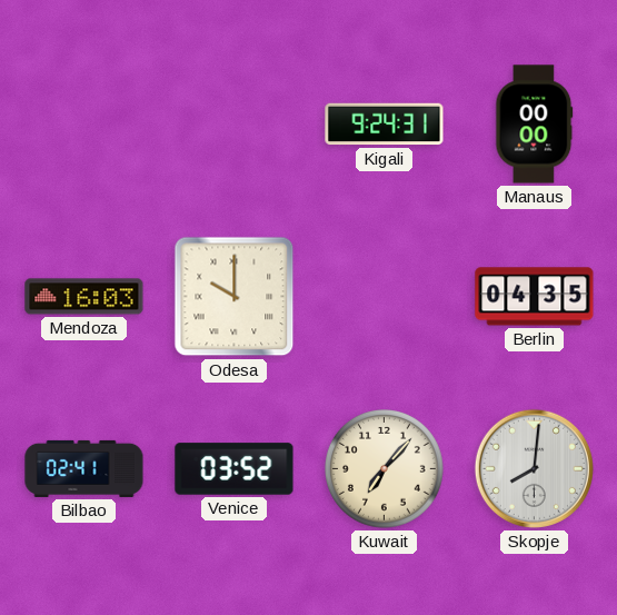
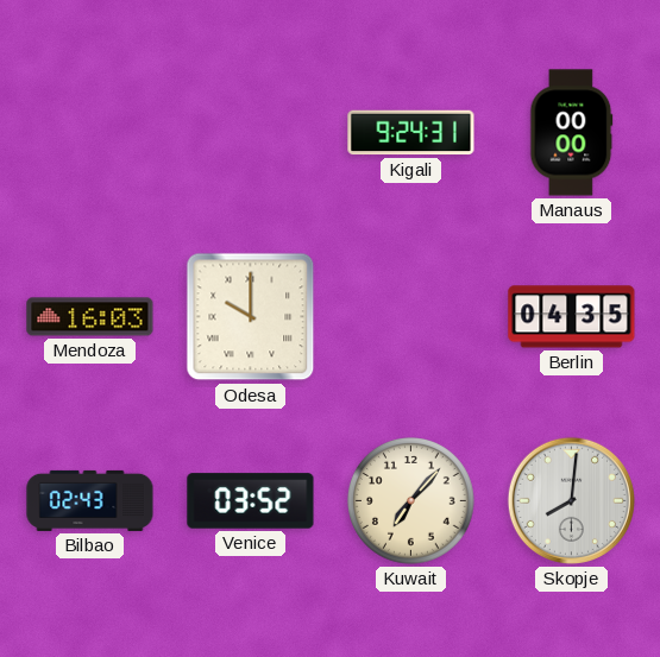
Bilbao: 02:41 -> 02:43 (90, 500)
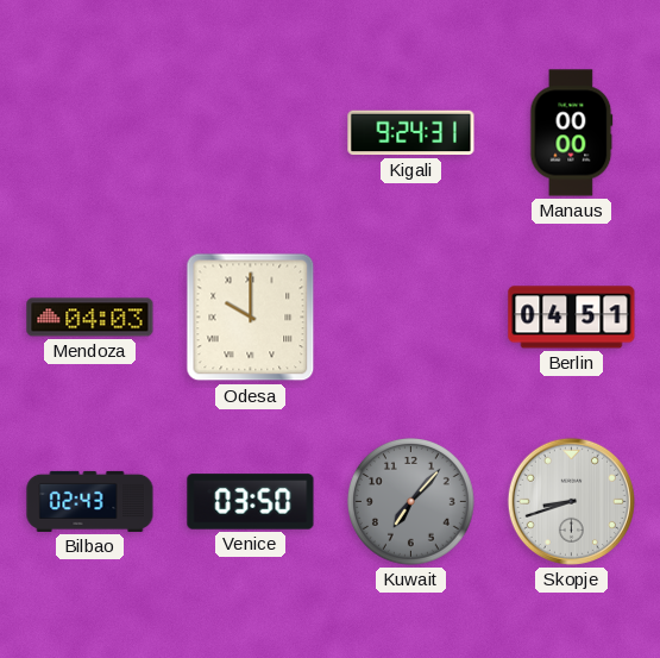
Mendoza: 16:03 -> 04:03 (90, 318)
Berlin: 04:35 -> 04:51 (572, 318)
Venice: 03:52 -> 03:50 (251, 502)
Kuwait dial: cream -> grey (411, 502)
Skopje: 8:01 -> 8:42 (571, 501)
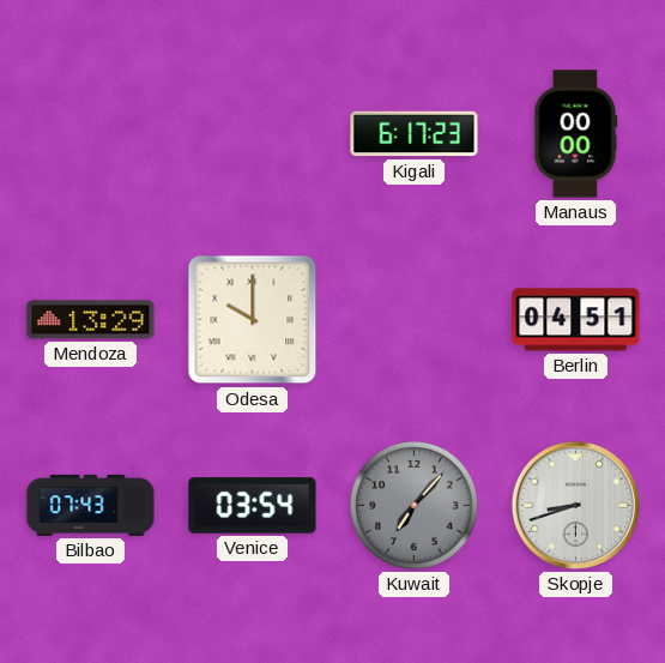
Kigali: 9:24 -> 6:17 (415, 134)
Mendoza: 04:03 -> 13:29 (91, 320)
Bilbao: 02:43 -> 07:43 (91, 505)
Venice: 03:50 -> 03:54 (253, 506)
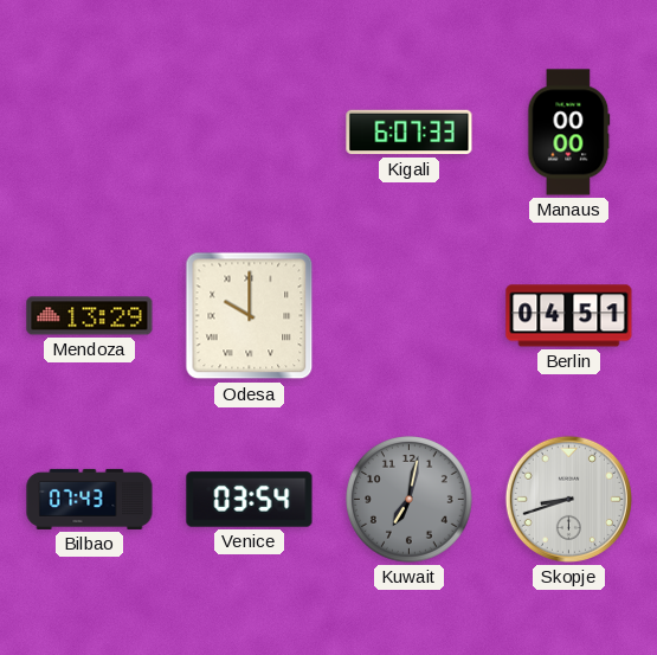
Kigali: 6:17 -> 6:07 (410, 133)
Kuwait: 7:07 -> 7:02 (410, 500)
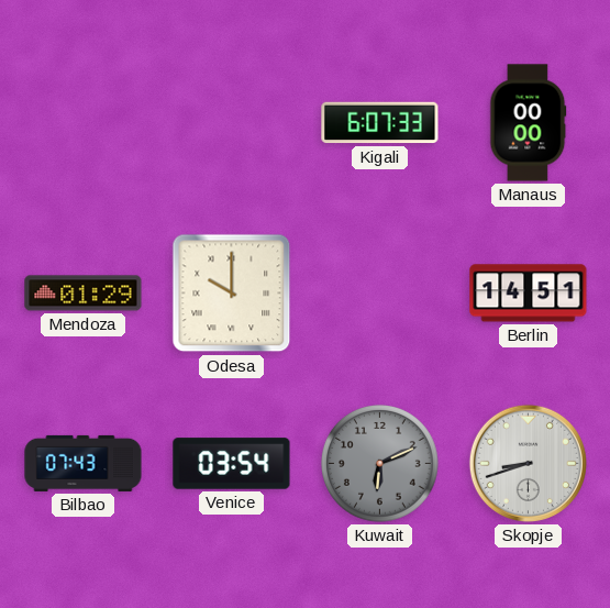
Mendoza: 13:29 -> 01:29 (84, 294)
Berlin: 04:51 -> 14:51 (529, 294)
Kuwait: 7:02 -> 6:11 (380, 464)
